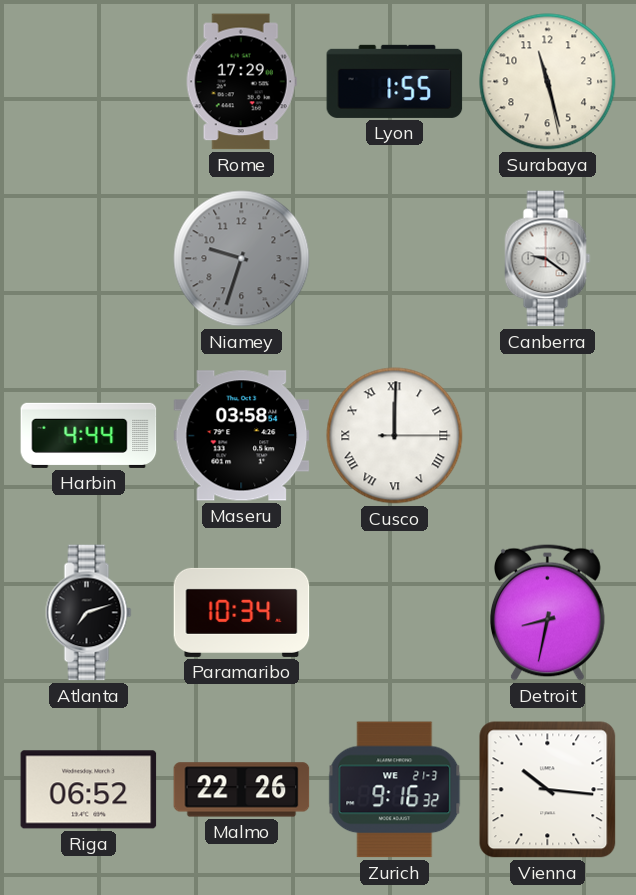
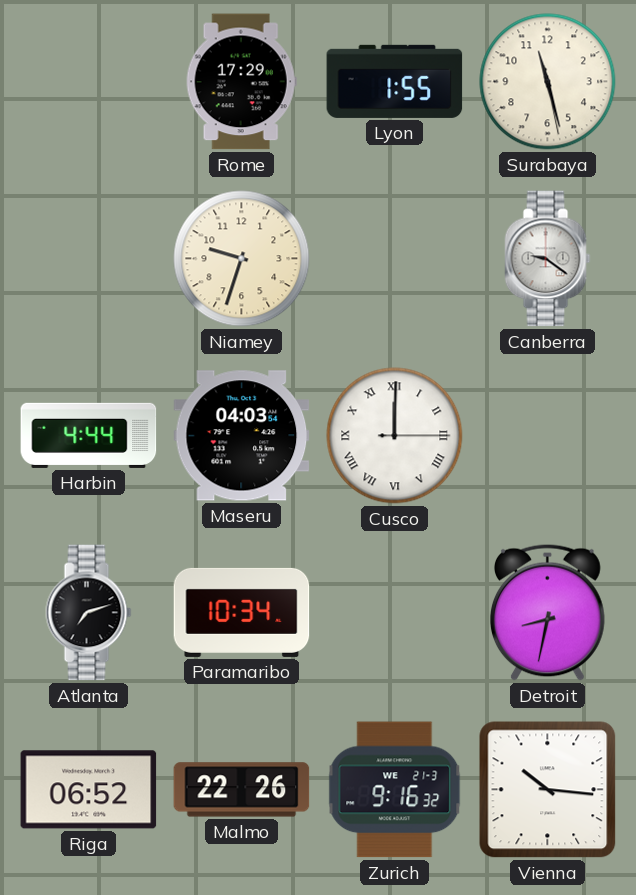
Niamey dial: grey -> cream (242, 259)
Maseru: 03:58 -> 04:03 (242, 436)
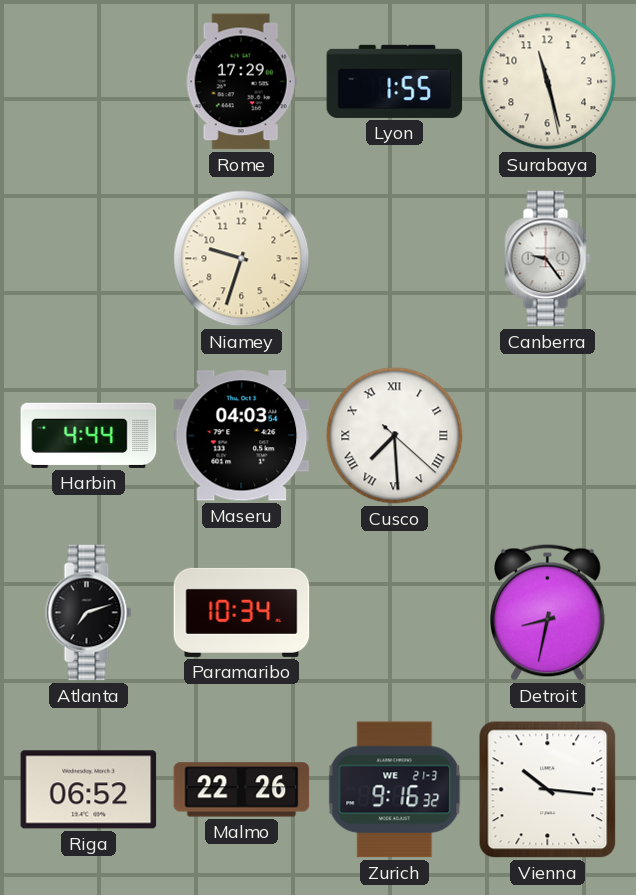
Canberra: 9:21 -> 9:24 (548, 259)
Cusco: 12:00 -> 7:29 (395, 436)
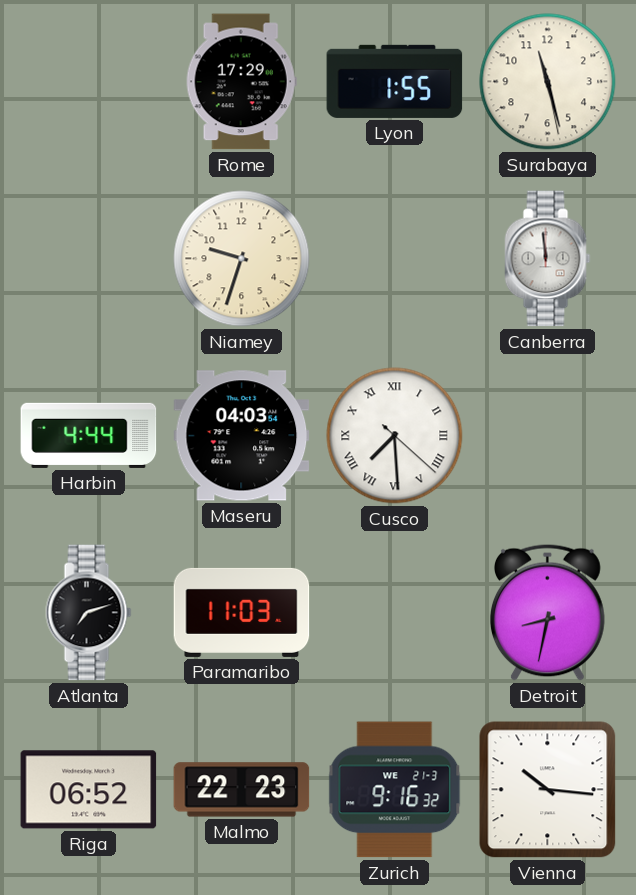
Canberra: 9:24 -> 11:59 (548, 259)
Paramaribo: 10:34 -> 11:03 (242, 612)
Malmo: 22:26 -> 22:23 (242, 790)
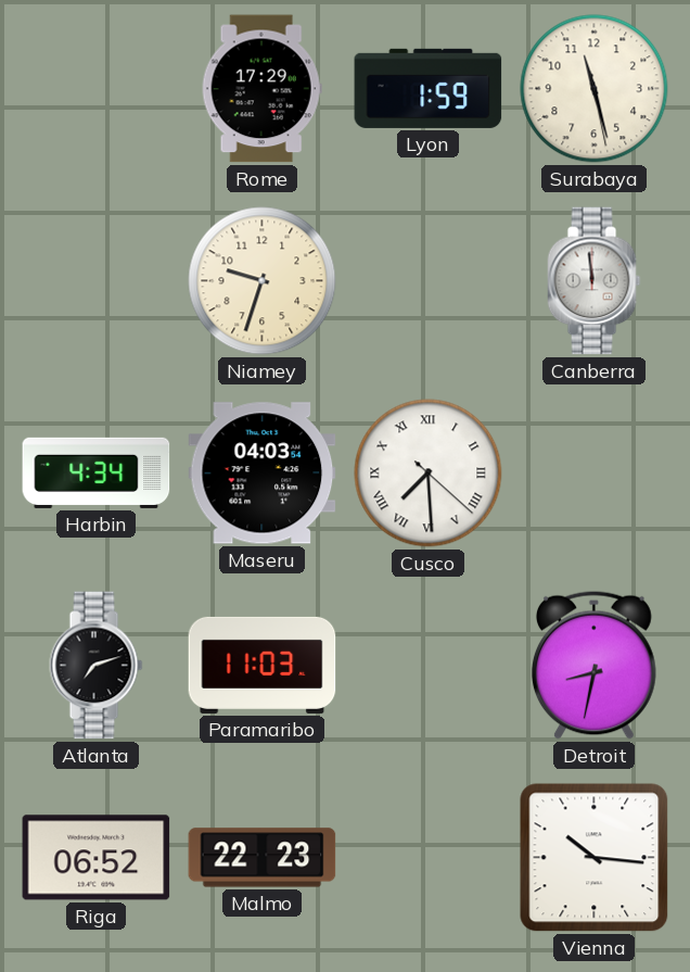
Lyon: 1:55 -> 1:59 (429, 88)
Harbin: 4:44 -> 4:34 (97, 472)
Zurich: 9:16 -> none (395, 790)
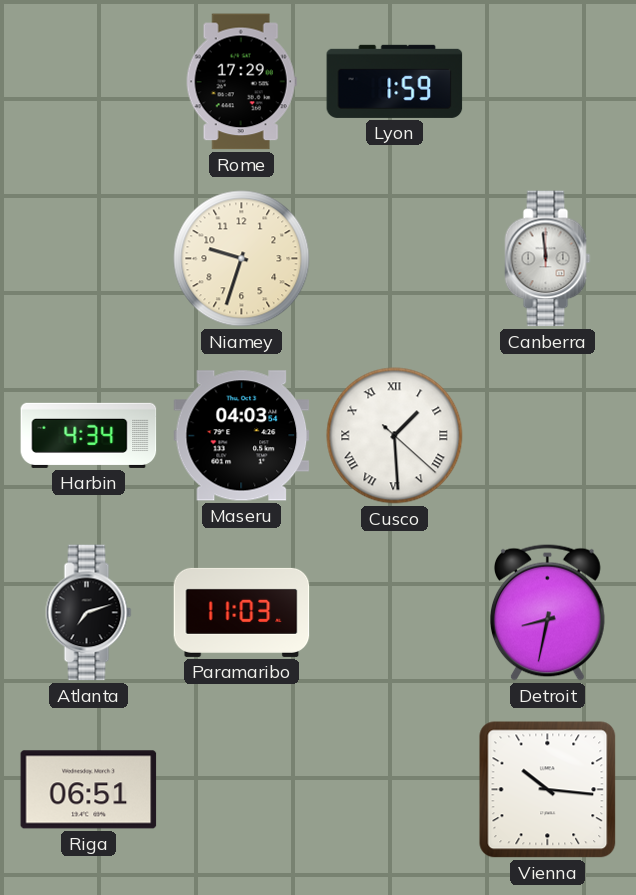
Surabaya: 11:27 -> none (595, 89)
Cusco: 7:29 -> 1:29 (395, 436)
Riga: 06:52 -> 06:51 (89, 790)
Malmo: 22:23 -> none (263, 858)
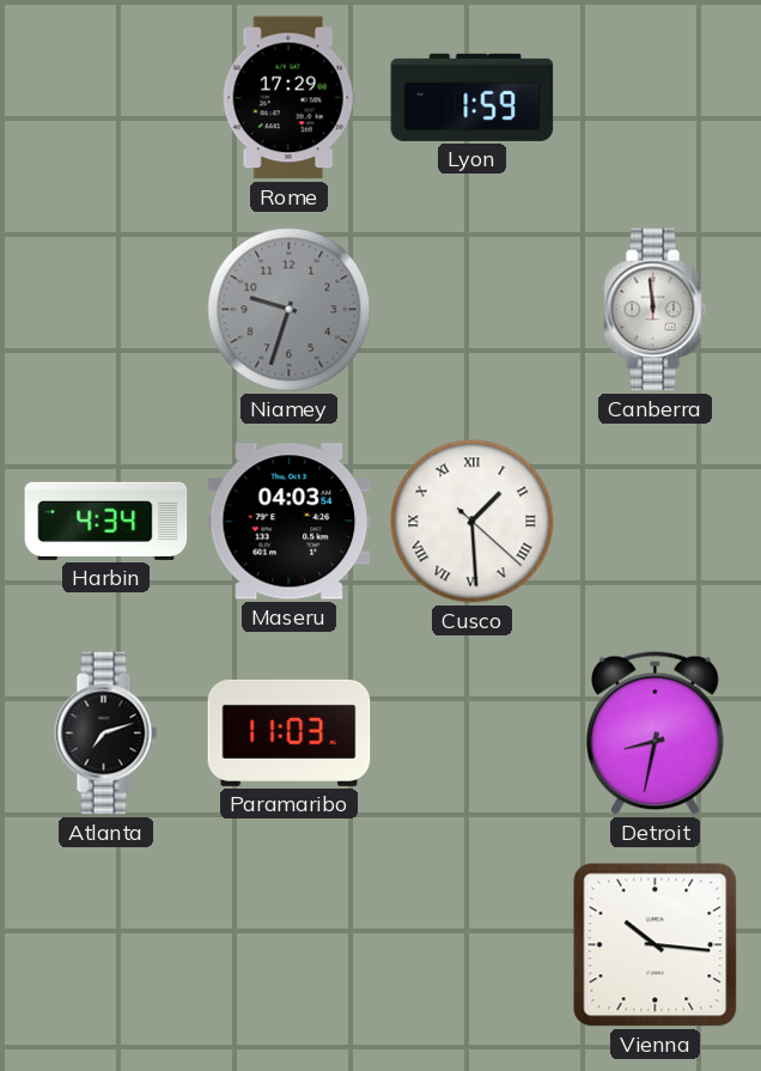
Niamey dial: cream -> grey (290, 310)
Riga: 06:51 -> none (89, 790)
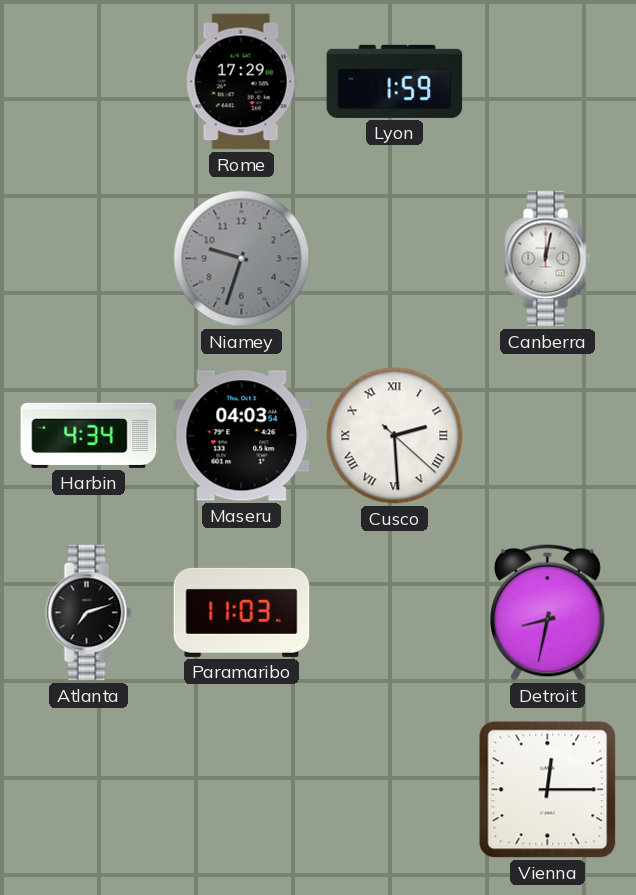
Canberra: 11:59 -> 12:02 (548, 259)
Cusco: 1:29 -> 2:29 (395, 436)
Vienna: 10:16 -> 12:15 (548, 790)
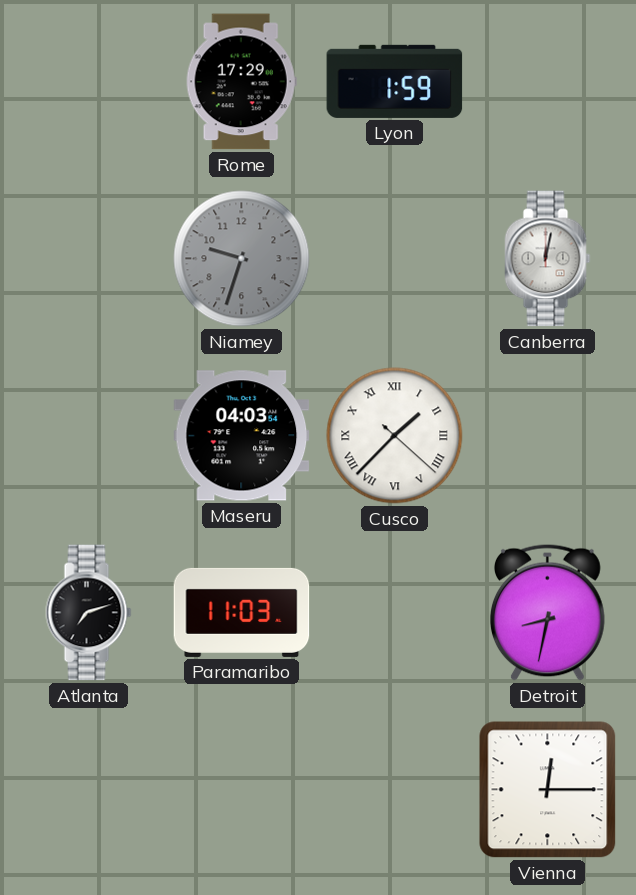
Harbin: 4:34 -> none (89, 435)
Cusco: 2:29 -> 1:37 (395, 436)
